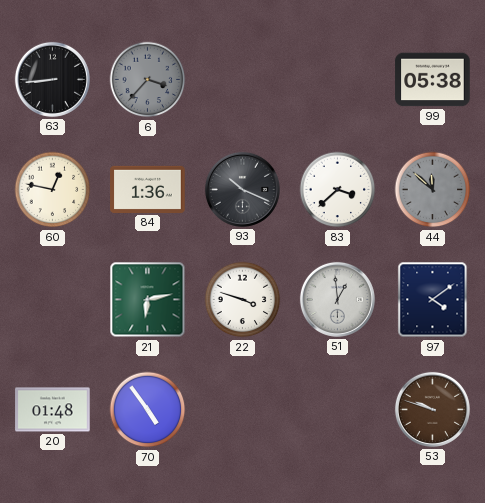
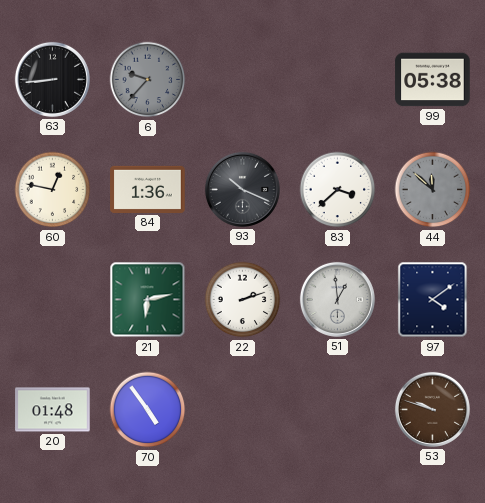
6: 3:37 -> 9:37 (148, 80)
22: 3:48 -> 2:12 (243, 300)
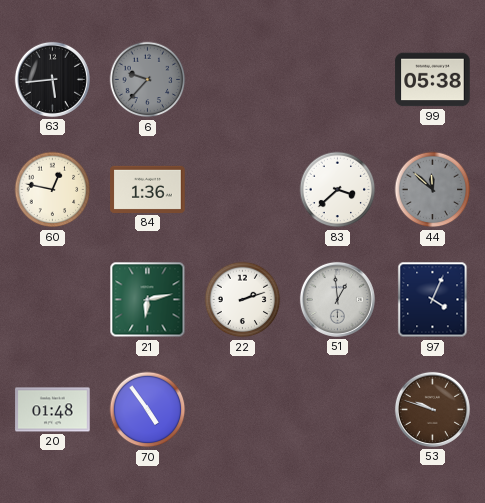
63: 8:44 -> 5:44 (52, 79)
93: 10:19 -> none (242, 189)
97: 4:09 -> 4:04 (433, 300)
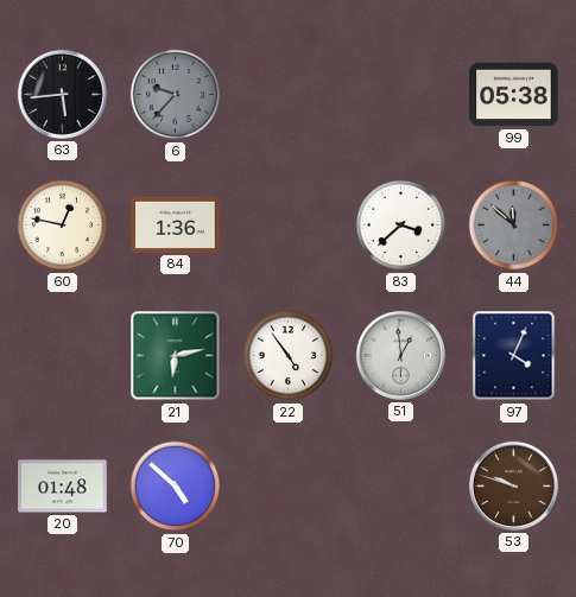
22: 2:12 -> 4:54 (289, 356)
70: 4:54 -> 4:52 (176, 487)
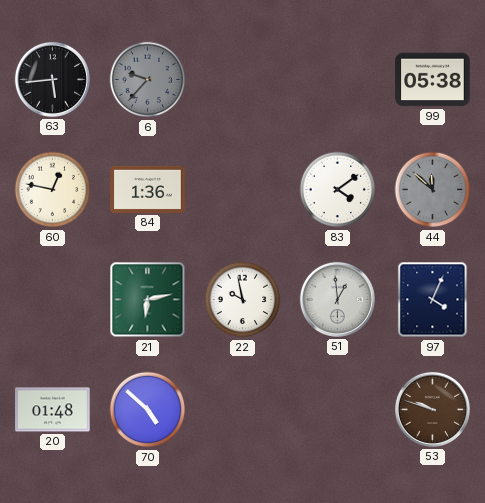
83: 3:38 -> 4:09 (338, 190)
22: 4:54 -> 9:58 (243, 300)
